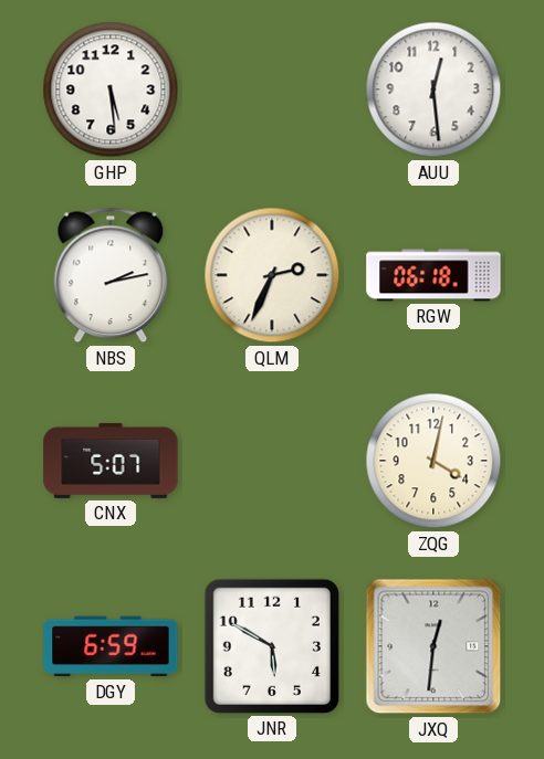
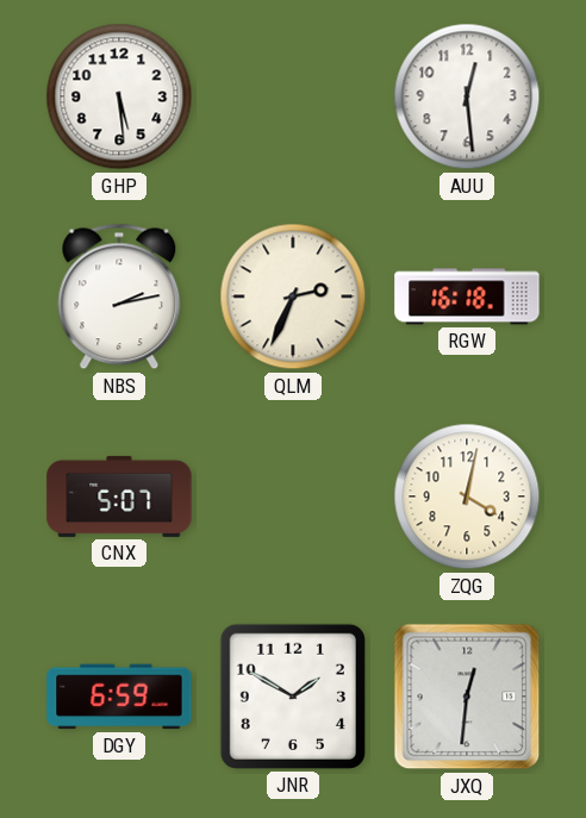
RGW: 06:18 -> 16:18 (467, 296)
JNR: 5:50 -> 1:50 (293, 697)
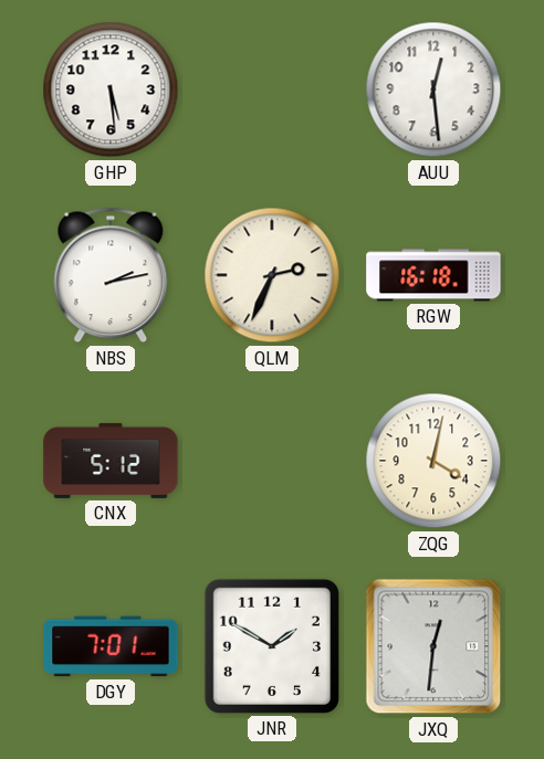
CNX: 5:07 -> 5:12 (111, 461)
DGY: 6:59 -> 7:01 (111, 646)
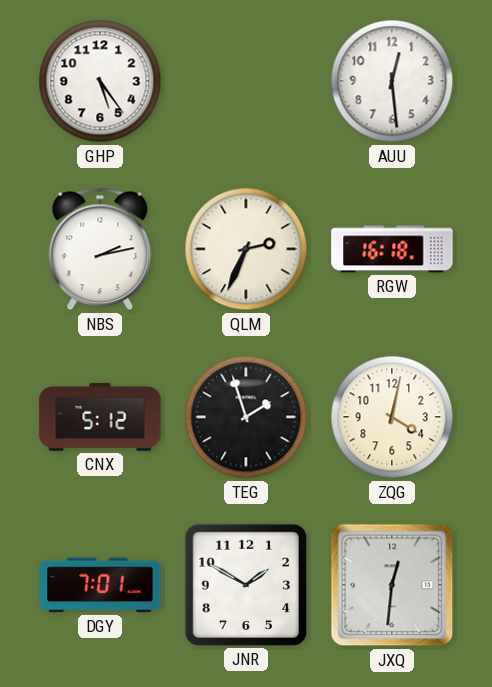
GHP: 5:29 -> 5:24 (100, 81)
TEG: none -> 1:57 (246, 417)
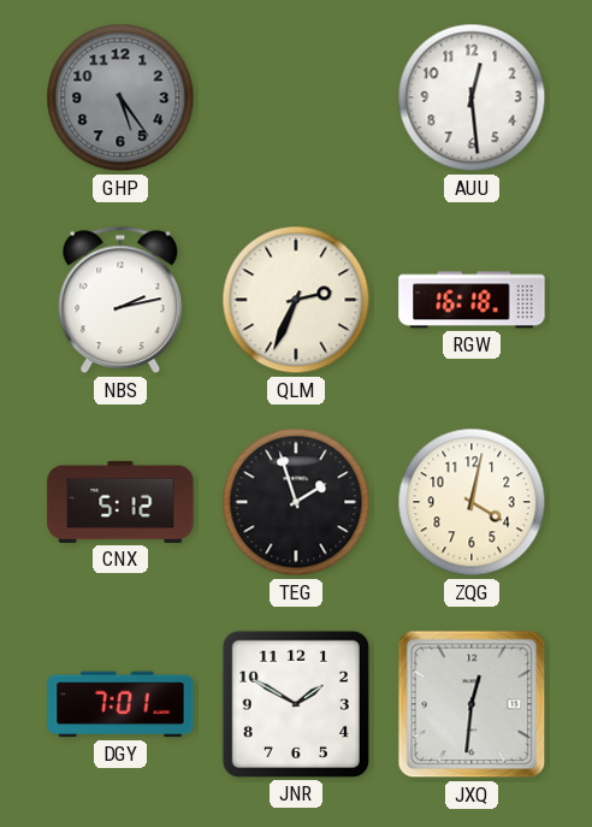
GHP dial: white -> grey (120, 98)
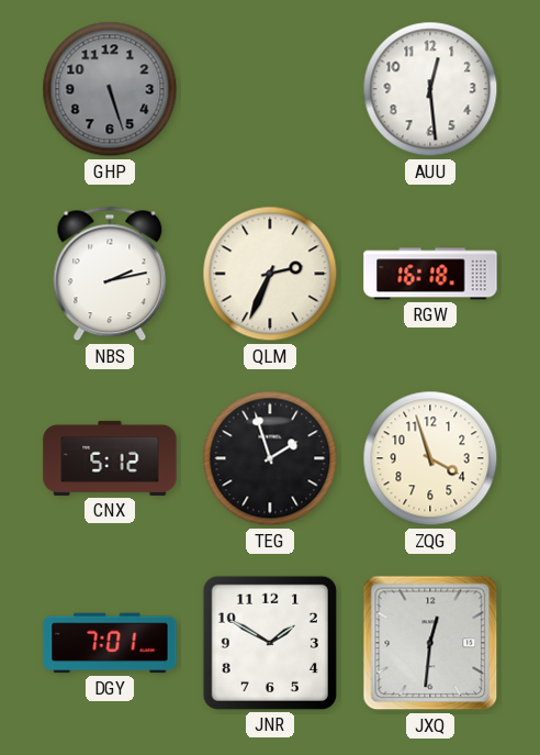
GHP: 5:24 -> 5:27 (110, 89)
ZQG: 4:02 -> 3:57 (430, 458)
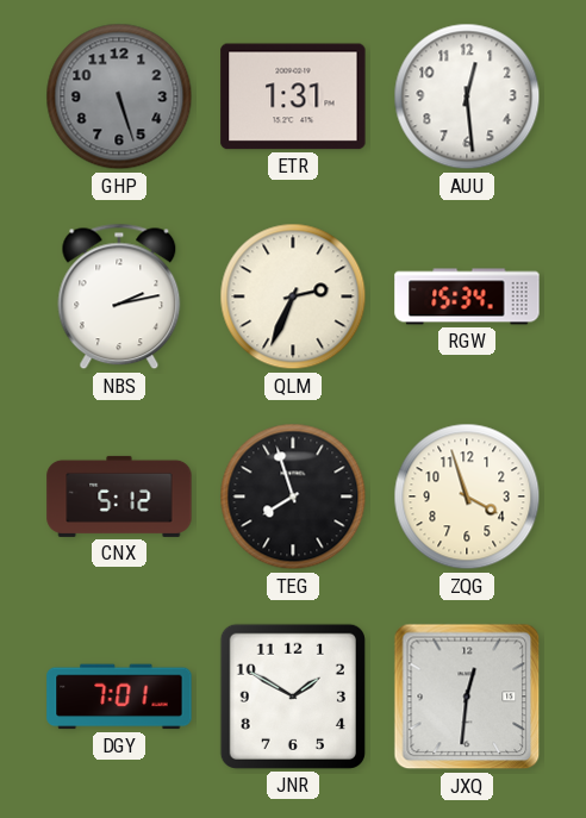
ETR: none -> 1:31 (293, 96)
RGW: 16:18 -> 15:34 (467, 296)
TEG: 1:57 -> 7:57 (293, 497)
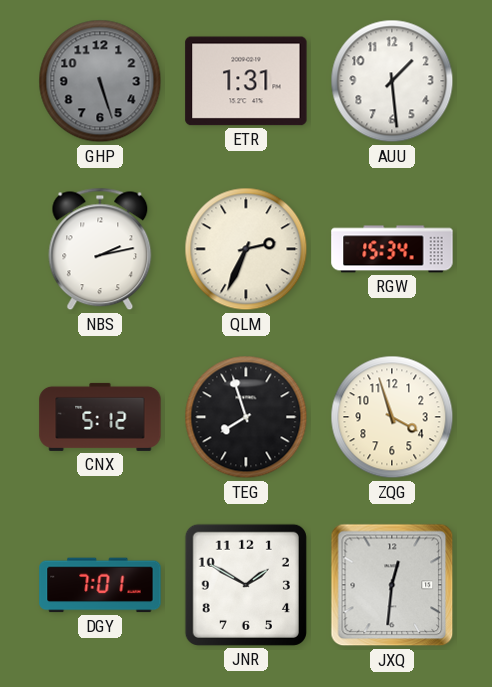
AUU: 12:29 -> 1:29 (392, 81)
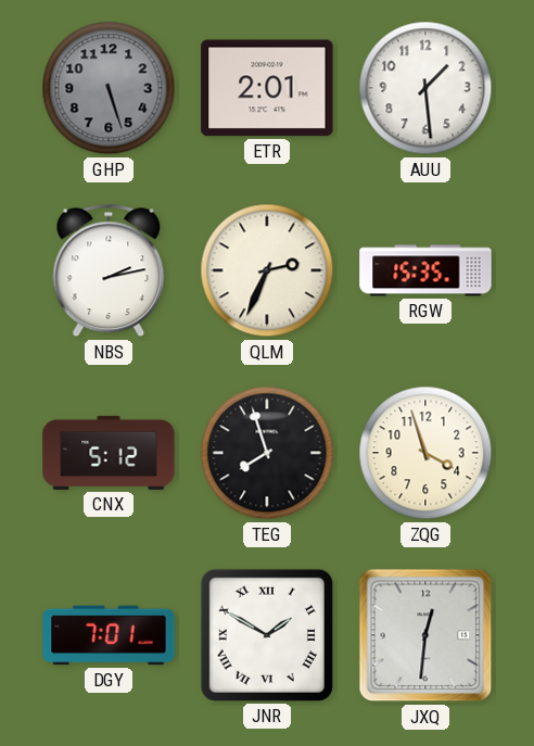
ETR: 1:31 -> 2:01 (267, 88)
RGW: 15:34 -> 15:35 (425, 270)
JNR numerals: Arabic -> Roman (267, 635)
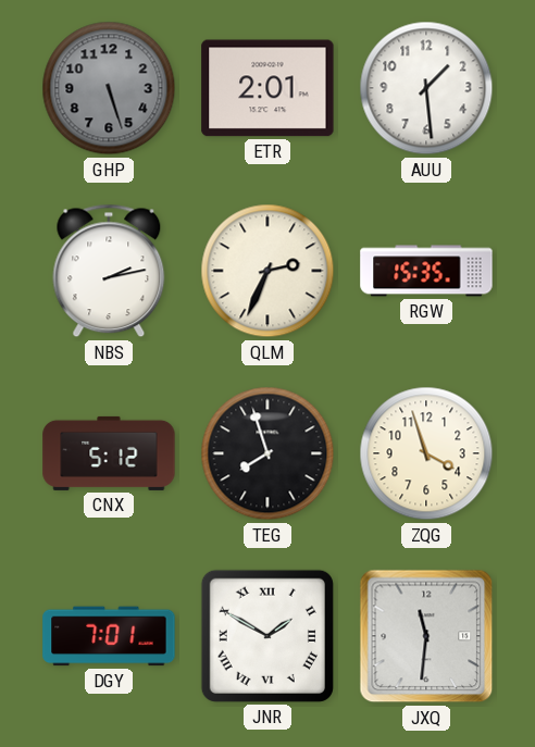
JXQ: 12:31 -> 11:31 (426, 636)
